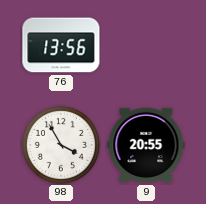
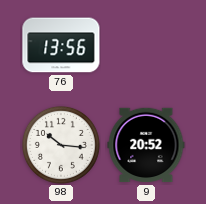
98: 3:55 -> 10:16 (61, 145)
9: 20:55 -> 20:52 (146, 145)
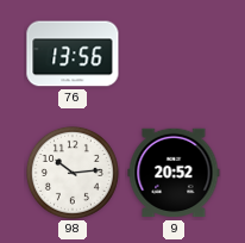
98: 10:16 -> 10:14 (73, 173)
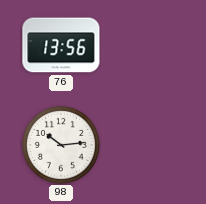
9: 20:52 -> none (174, 173)
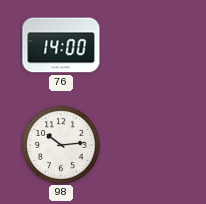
76: 13:56 -> 14:00 (61, 45)
